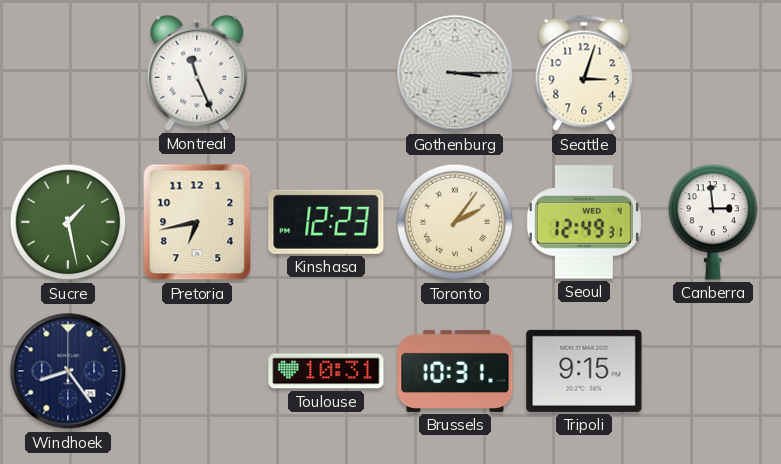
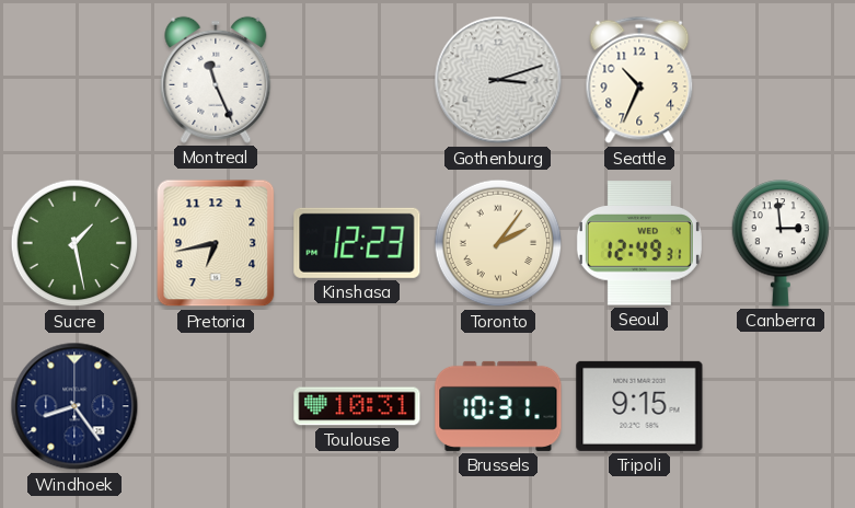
Gothenburg: 3:15 -> 3:12 (498, 80)
Seattle: 3:03 -> 10:34 (639, 80)
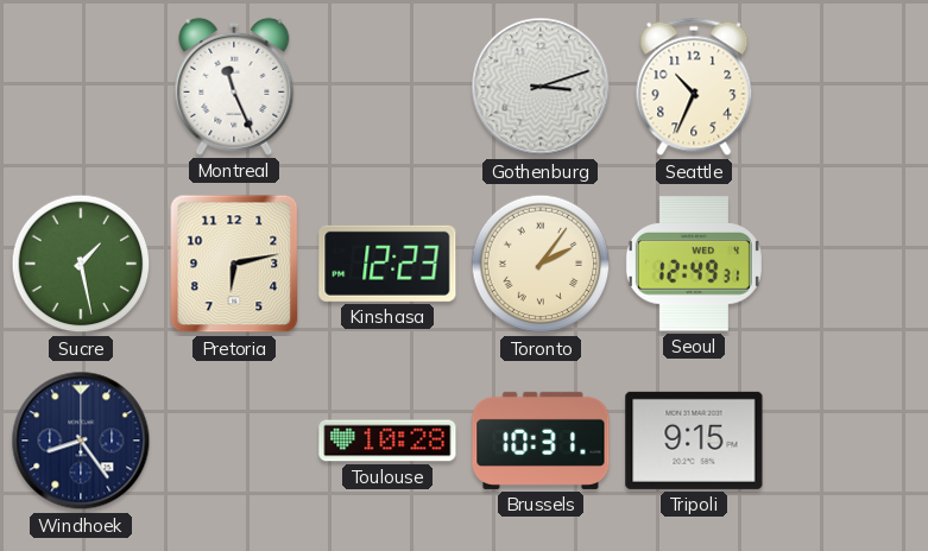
Pretoria: 6:43 -> 6:13 (234, 264)
Canberra: 2:59 -> none (781, 243)
Toulouse: 10:31 -> 10:28 (387, 441)
